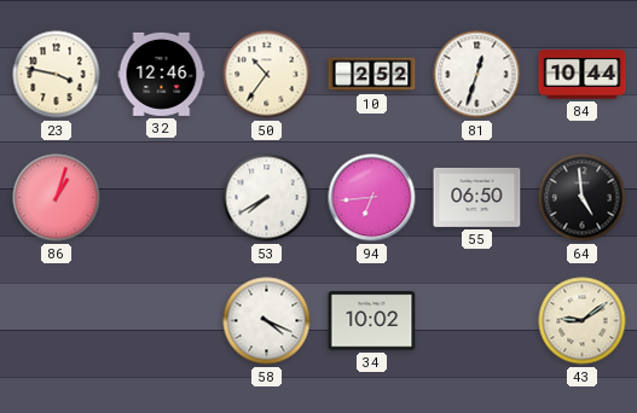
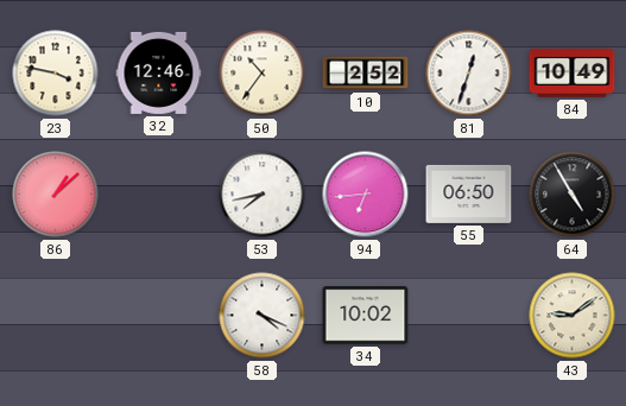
84: 10:44 -> 10:49 (573, 74)
86: 1:03 -> 1:08 (56, 195)
53: 7:40 -> 7:43 (263, 195)
64: 4:59 -> 4:55 (573, 195)
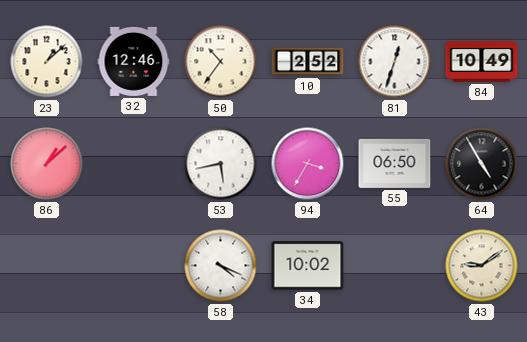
23: 3:47 -> 1:08 (47, 62)
53: 7:43 -> 5:43 (221, 164)
94: 6:44 -> 3:35 (308, 164)
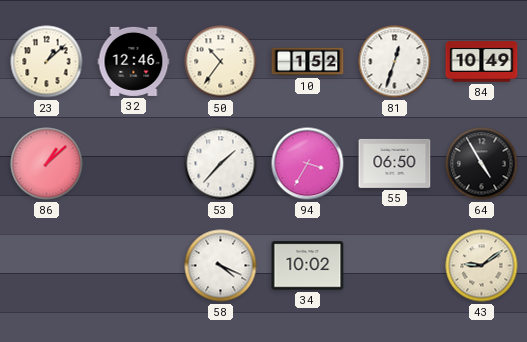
10: 2:52 -> 1:52 (308, 62)
53: 5:43 -> 1:37 (221, 164)
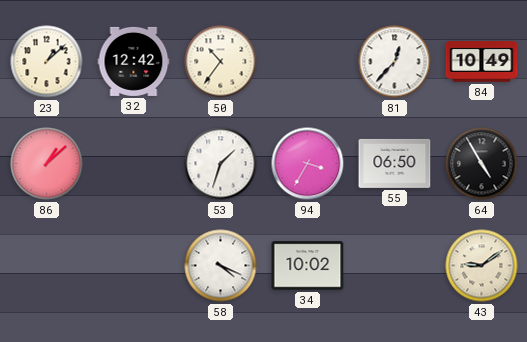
32: 12:46 -> 12:42 (134, 61)
10: 1:52 -> none (308, 62)
81: 12:33 -> 12:37 (395, 62)
53: 1:37 -> 1:33 (221, 164)
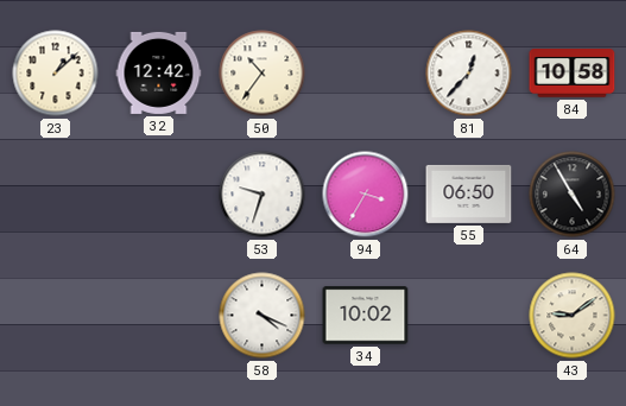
84: 10:49 -> 10:58 (573, 74)
86: 1:08 -> none (47, 164)
53: 1:33 -> 9:33 (263, 195)
